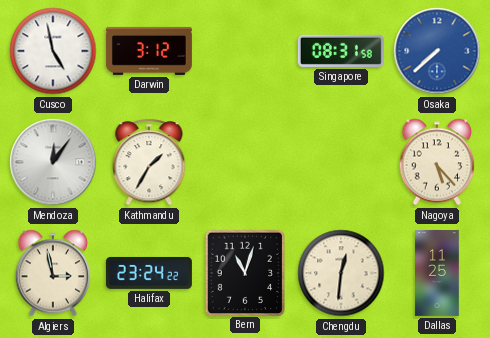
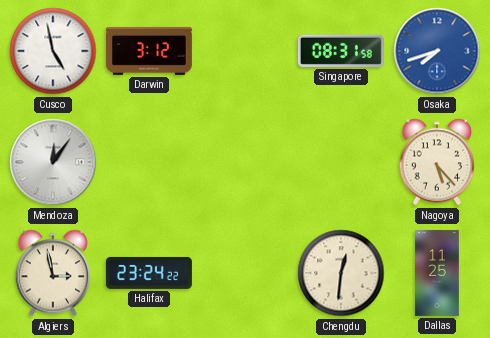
Osaka: 7:38 -> 7:42 (437, 51)
Kathmandu: 1:35 -> none (149, 162)
Bern: 11:03 -> none (244, 272)
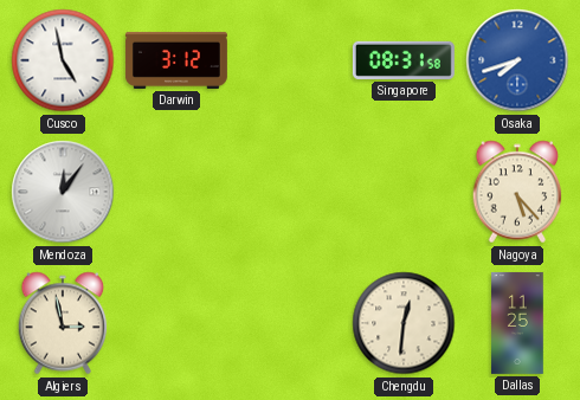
Halifax: 23:24 -> none (149, 273)
